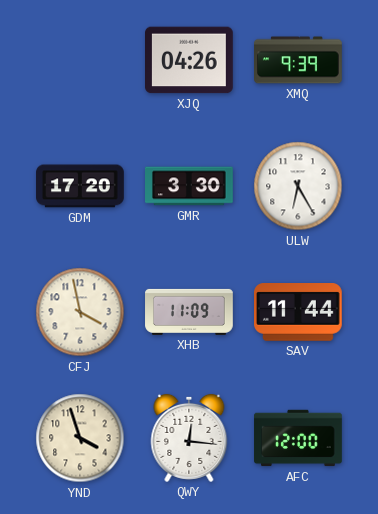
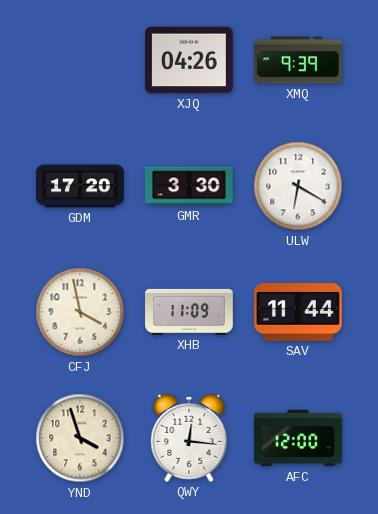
ULW: 6:25 -> 6:20 (298, 186)
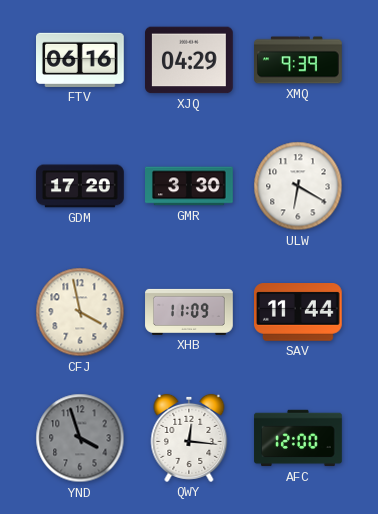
FTV: none -> 06:16 (81, 60)
XJQ: 04:26 -> 04:29 (190, 60)
YND dial: cream -> grey (80, 438)
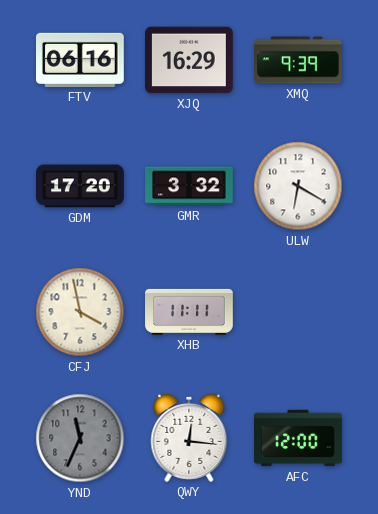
XJQ: 04:29 -> 16:29 (190, 60)
GMR: 3:30 -> 3:32 (189, 186)
XHB: 11:09 -> 11:11 (189, 312)
SAV: 11:44 -> none (299, 313)
YND: 3:57 -> 11:34 (80, 438)
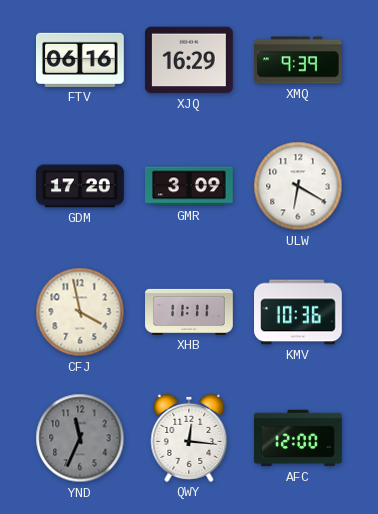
GMR: 3:32 -> 3:09 (189, 186)
KMV: none -> 10:36 (298, 312)
